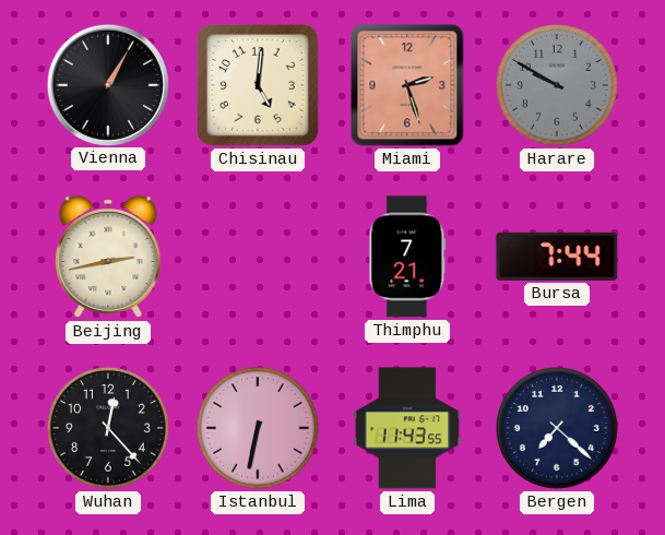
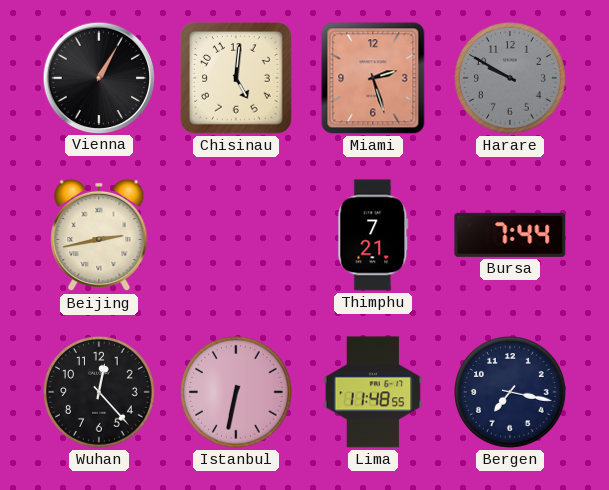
Lima: 11:43 -> 11:48 (373, 392)
Bergen: 7:22 -> 7:17 (511, 393)
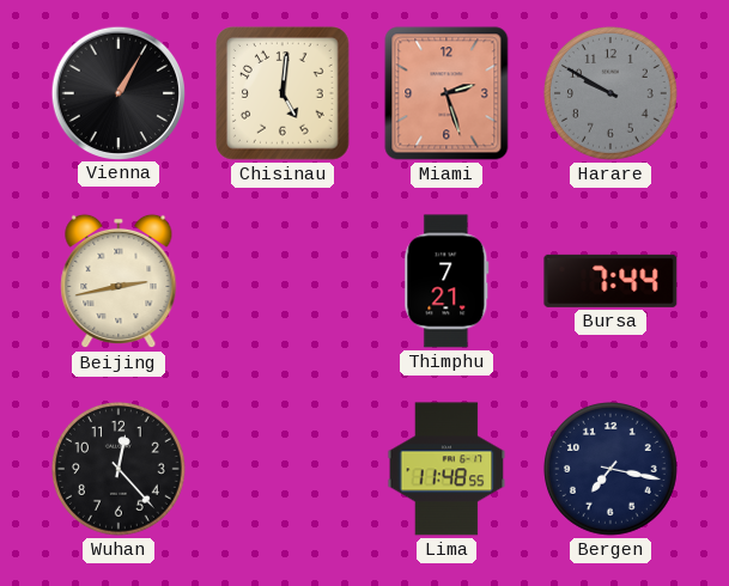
Istanbul: 6:32 -> none (237, 393)
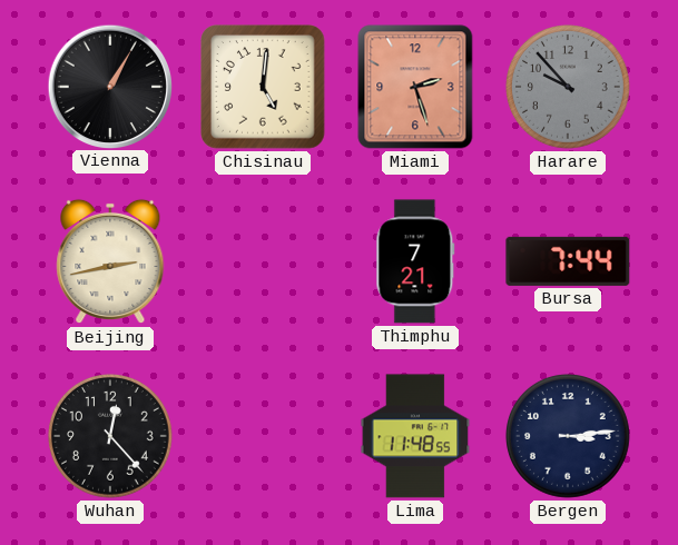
Harare: 9:50 -> 9:53 (569, 88)
Bergen: 7:17 -> 3:14 (569, 437)
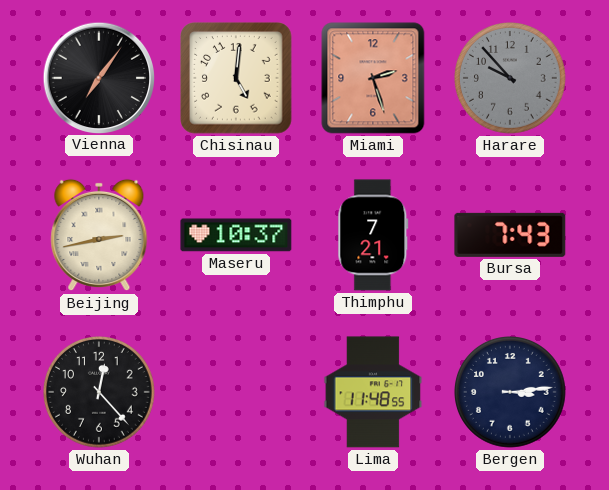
Vienna: 1:05 -> 7:06 (98, 77)
Maseru: none -> 10:37 (236, 235)
Bursa: 7:44 -> 7:43 (510, 235)
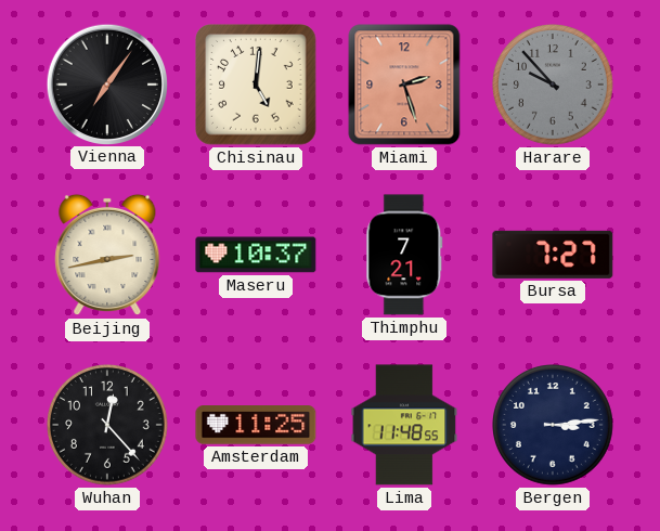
Bursa: 7:43 -> 7:27 (553, 255)
Amsterdam: none -> 11:25 (256, 426)
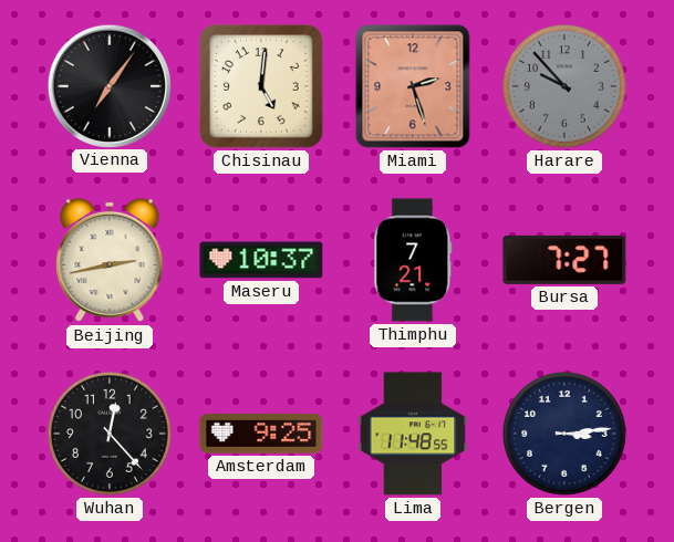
Amsterdam: 11:25 -> 9:25 (261, 435)
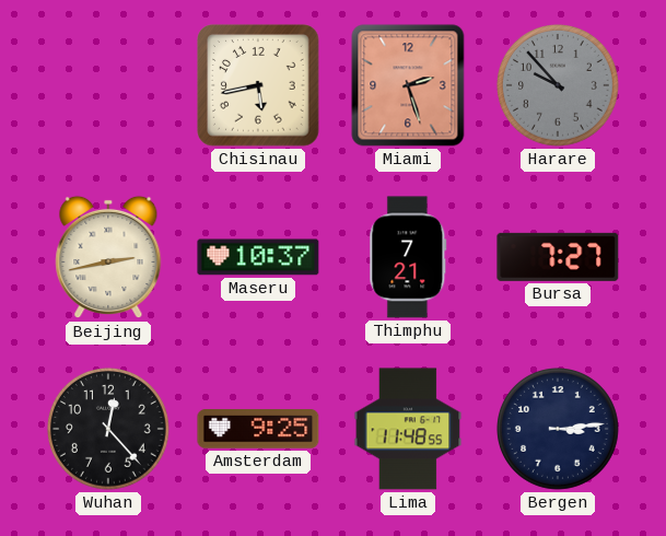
Vienna: 7:06 -> none (108, 85)
Chisinau: 5:01 -> 5:43 (258, 85)
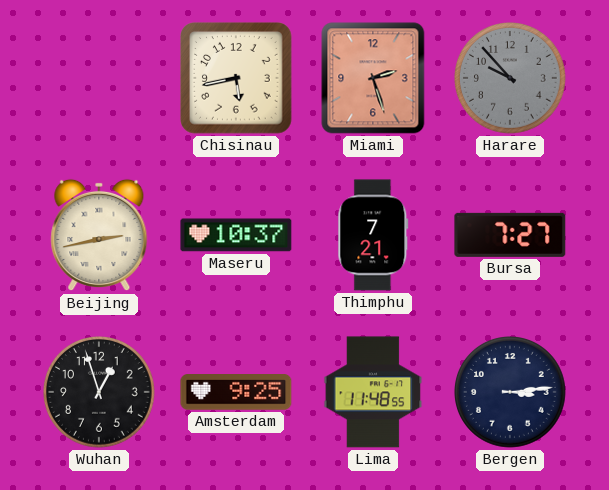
Wuhan: 12:23 -> 12:57 (100, 393)
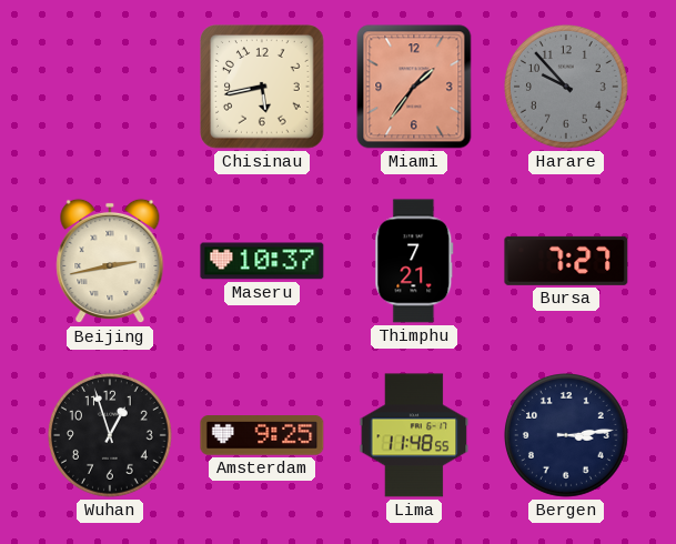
Miami: 2:27 -> 1:36 (414, 87)
